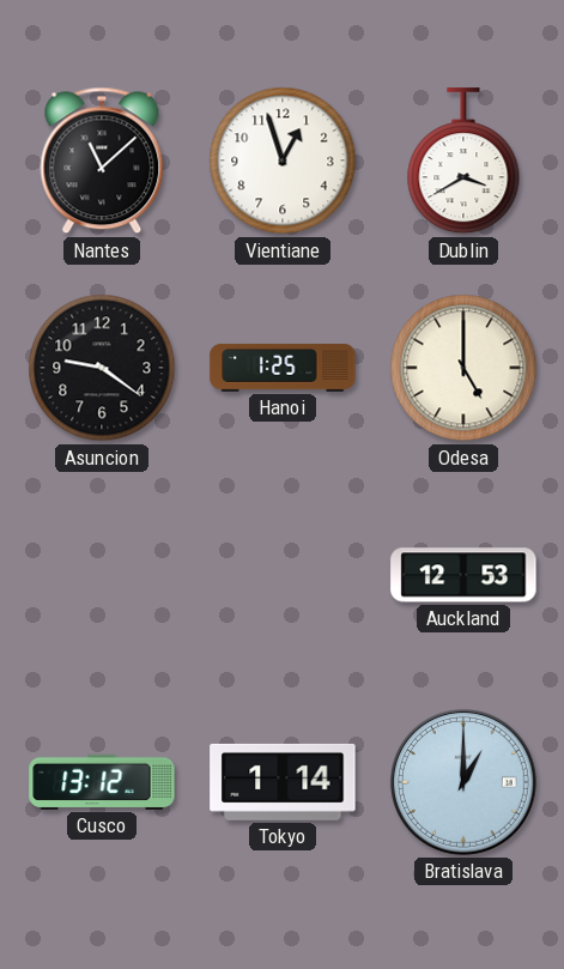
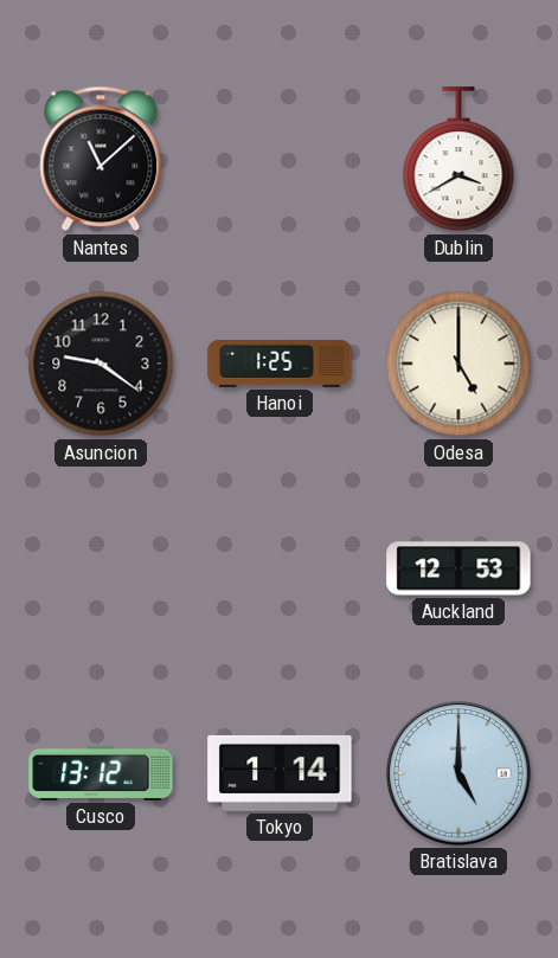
Vientiane: 12:57 -> none (283, 161)
Bratislava: 1:00 -> 5:00 (458, 773)
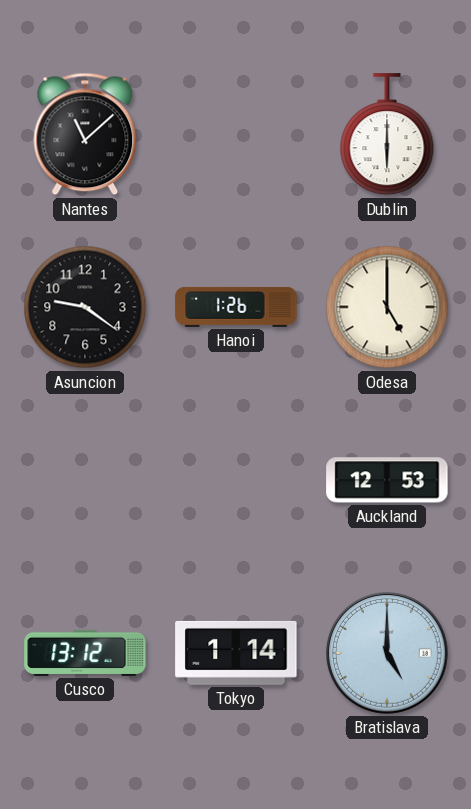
Dublin: 3:40 -> 6:00 (387, 135)
Hanoi: 1:25 -> 1:26 (236, 307)
